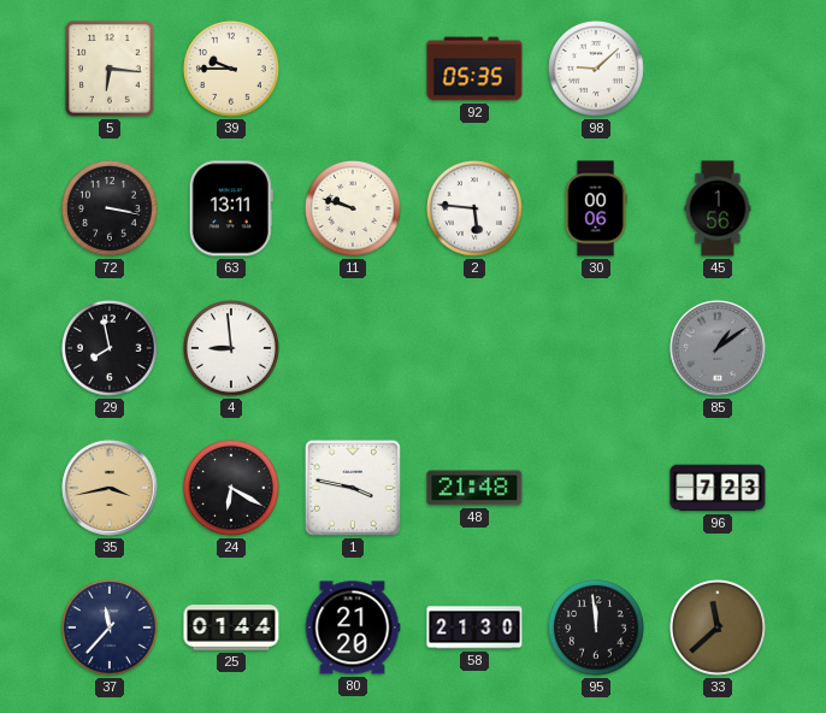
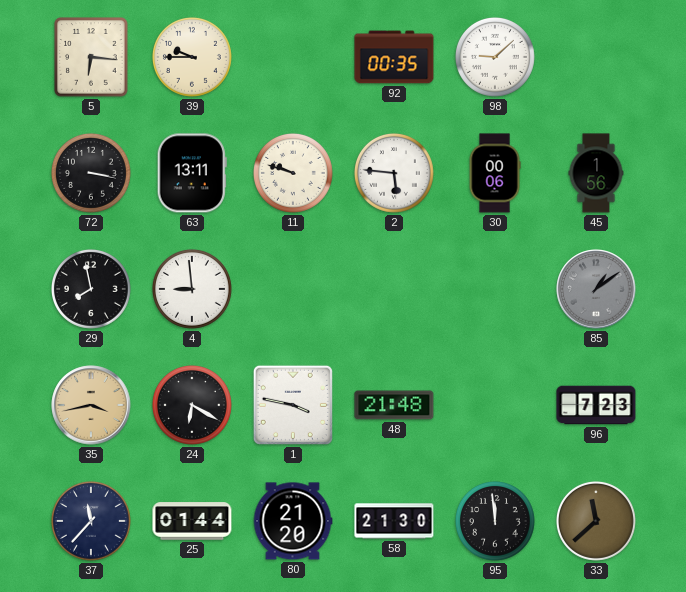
92: 05:35 -> 00:35 (394, 57)
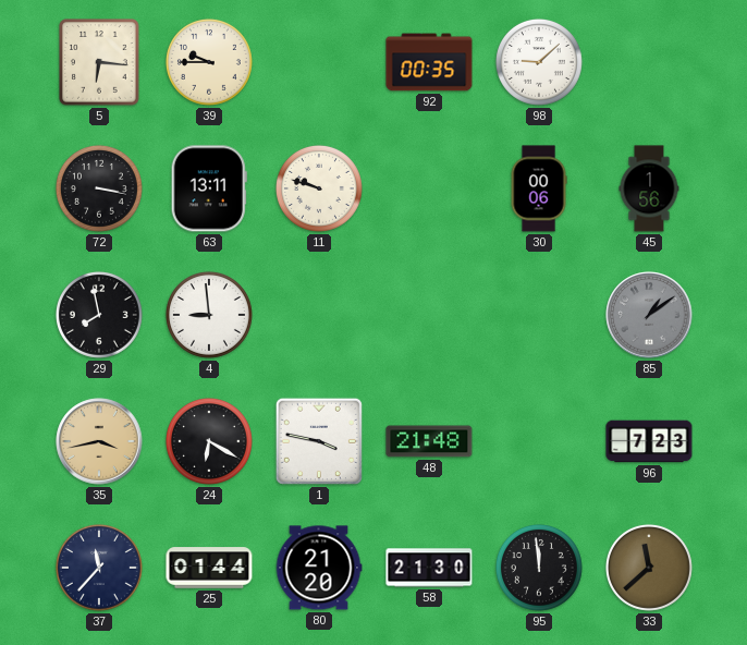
2: 5:46 -> none (394, 173)
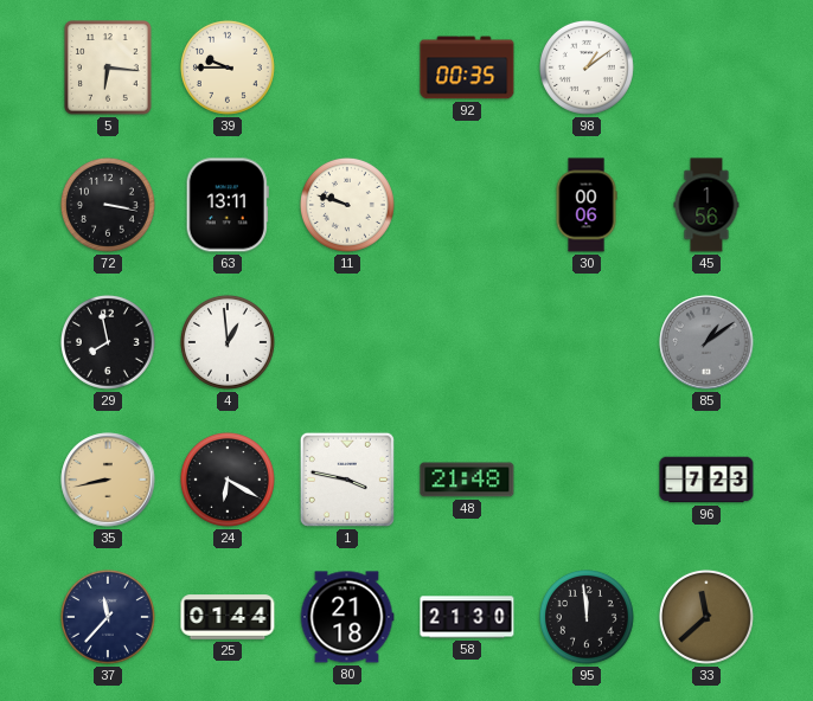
98: 9:08 -> 1:09 (587, 67)
4: 8:59 -> 12:59 (228, 342)
35: 3:43 -> 8:43 (108, 480)
80: 21:20 -> 21:18 (347, 617)
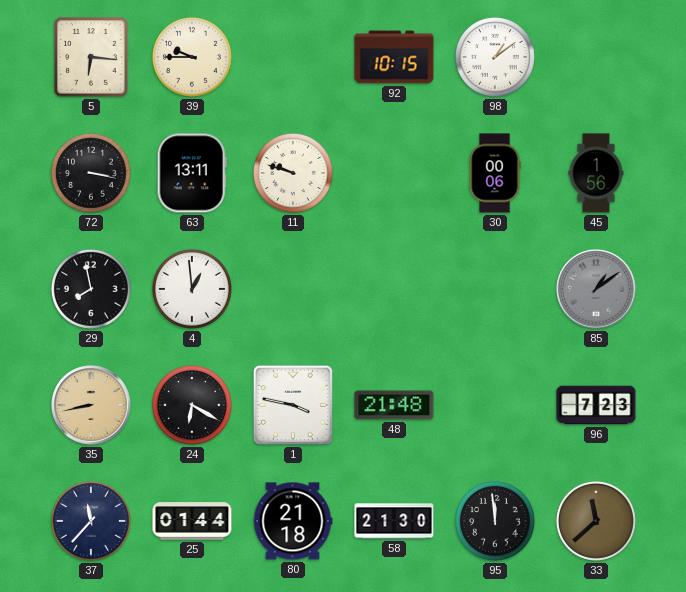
92: 00:35 -> 10:15 (394, 57)
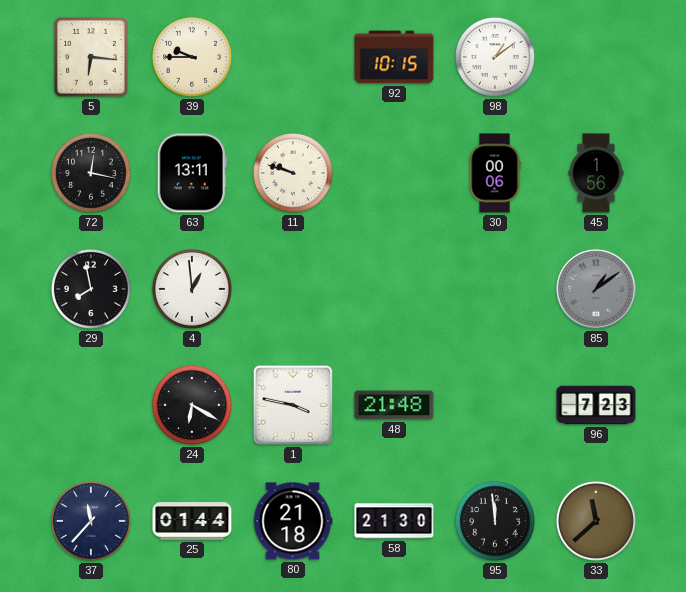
72: 3:17 -> 12:17 (91, 173)
35: 8:43 -> none (91, 405)
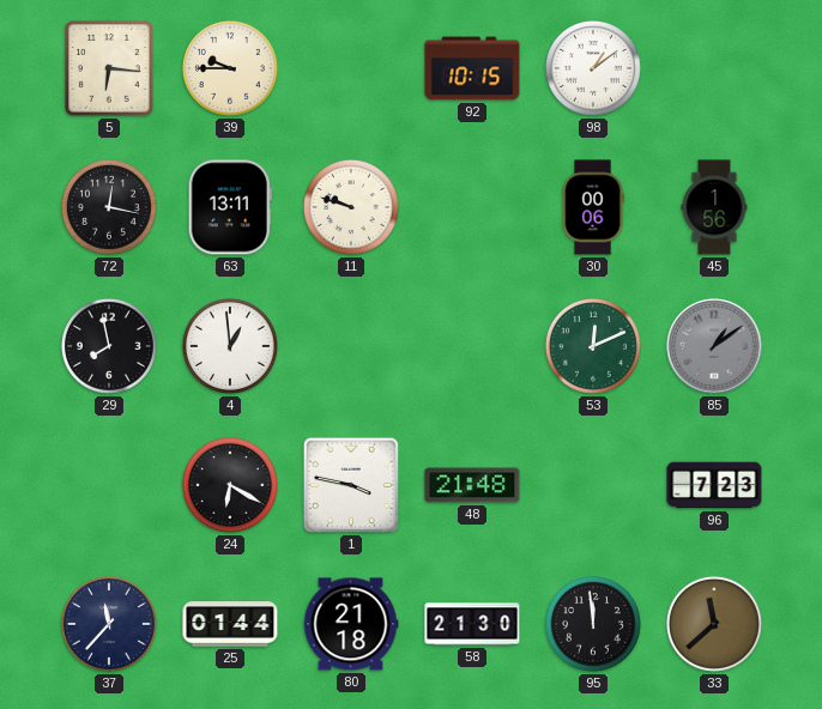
53: none -> 12:11 (593, 346)
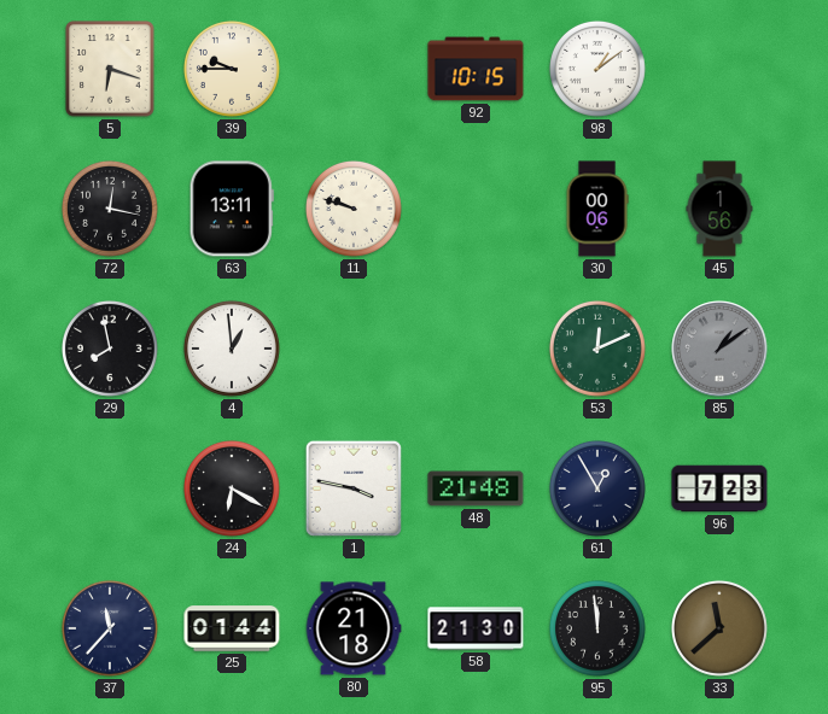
5: 6:16 -> 6:18 (110, 69)
61: none -> 12:55 (597, 488)
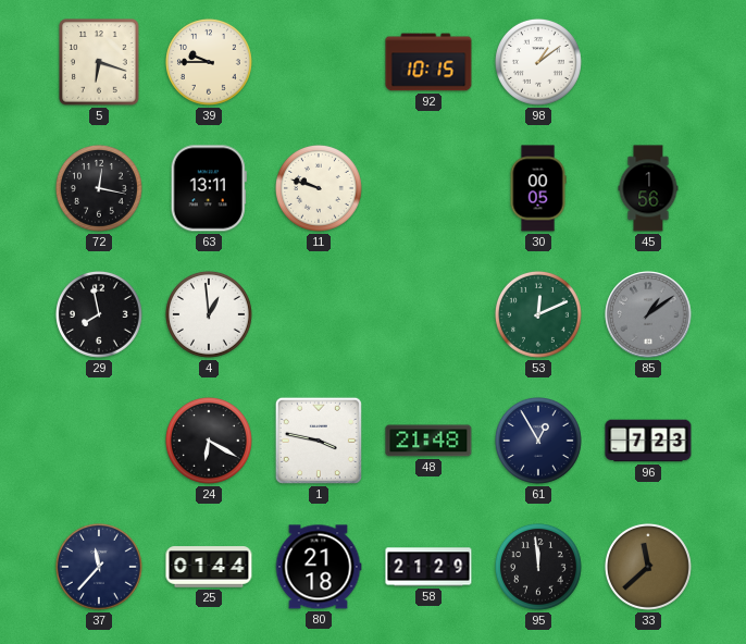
30: 00:06 -> 00:05 (538, 188)
58: 21:30 -> 21:29 (428, 567)
